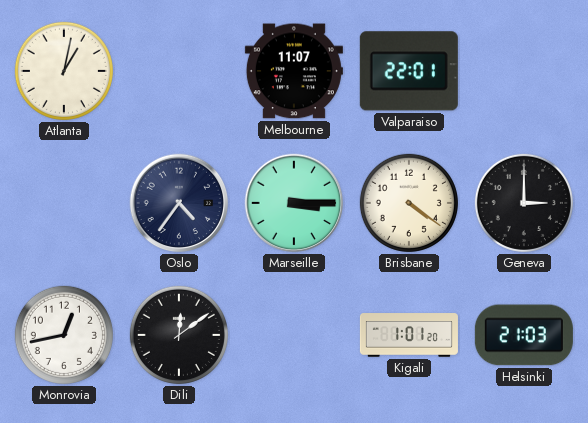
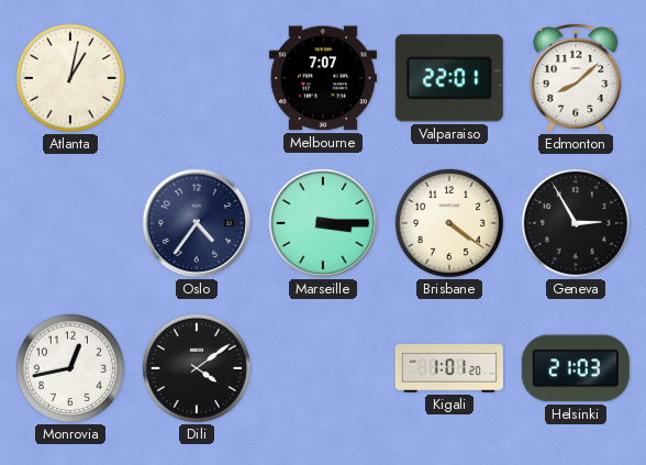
Melbourne: 11:07 -> 7:07 (323, 78)
Edmonton: none -> 8:08 (576, 79)
Geneva: 3:00 -> 2:55 (576, 223)
Dili: 12:09 -> 4:09 (197, 368)
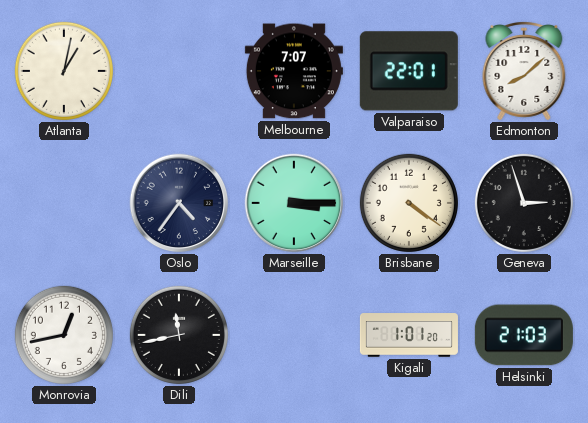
Geneva: 2:55 -> 2:57 (524, 203)
Dili: 4:09 -> 11:43 (179, 335)
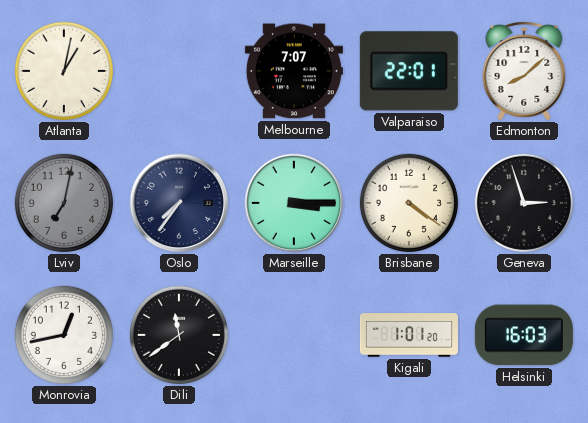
Lviv: none -> 7:02 (64, 203)
Oslo: 4:36 -> 7:36 (179, 203)
Dili: 11:43 -> 11:39 (179, 335)
Helsinki: 21:03 -> 16:03 (524, 335)
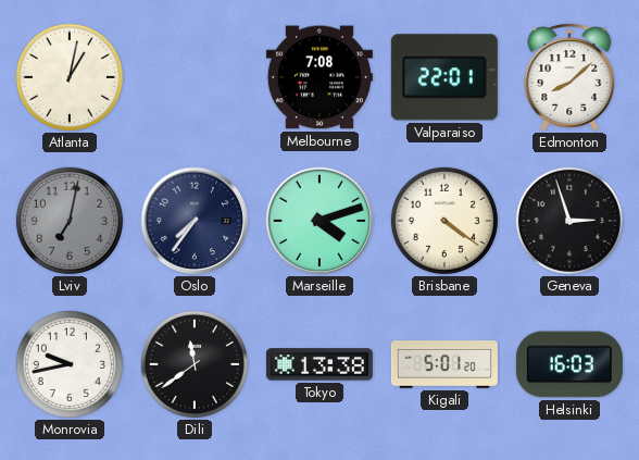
Melbourne: 7:07 -> 7:08 (319, 77)
Marseille: 3:15 -> 4:12 (319, 221)
Monrovia: 12:43 -> 9:43 (70, 364)
Tokyo: none -> 13:38 (319, 364)
Kigali: 1:01 -> 5:01 (444, 364)
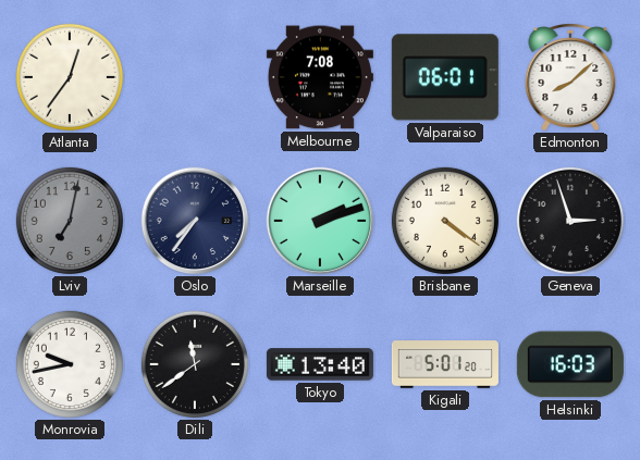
Atlanta: 1:02 -> 12:36 (70, 77)
Valparaiso: 22:01 -> 06:01 (445, 77)
Marseille: 4:12 -> 2:12 (320, 221)
Tokyo: 13:38 -> 13:40 (320, 364)
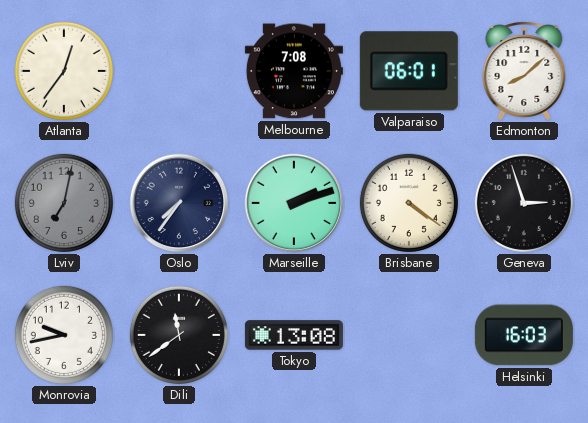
Tokyo: 13:40 -> 13:08 (294, 335)
Kigali: 5:01 -> none (445, 364)
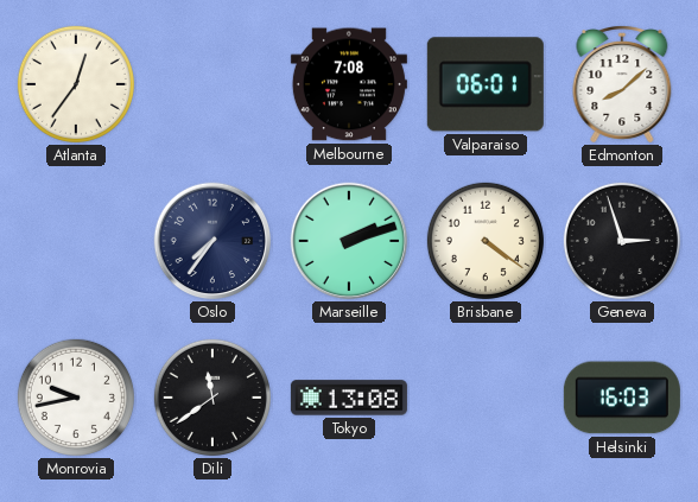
Lviv: 7:02 -> none (64, 203)
